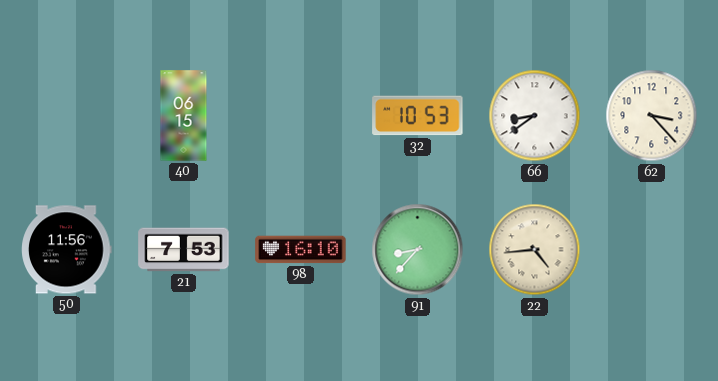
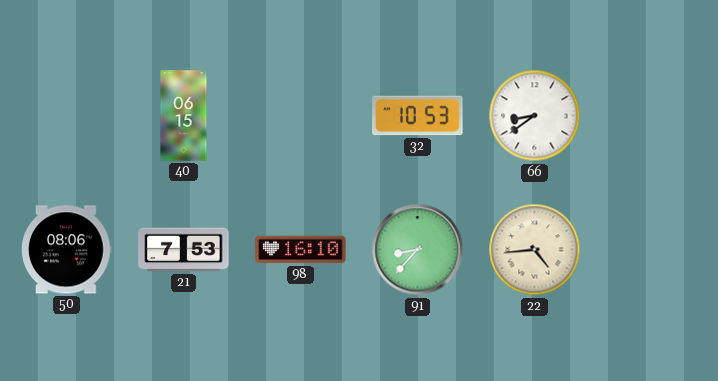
62: 3:23 -> none (652, 116)
50: 11:56 -> 08:06 (67, 250)
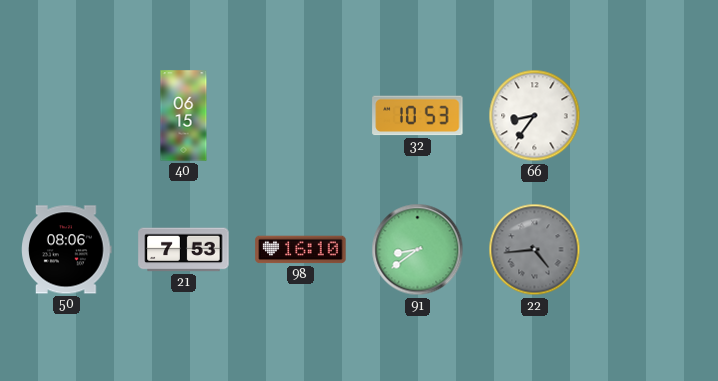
66: 8:39 -> 8:36 (535, 116)
91: 8:37 -> 8:39 (418, 250)
22 dial: cream -> grey (535, 250)
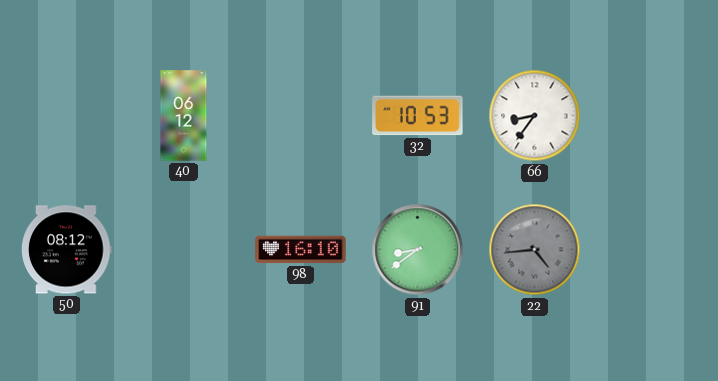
40: 06:15 -> 06:12 (184, 116)
50: 08:06 -> 08:12 (67, 250)
21: 7:53 -> none (184, 250)
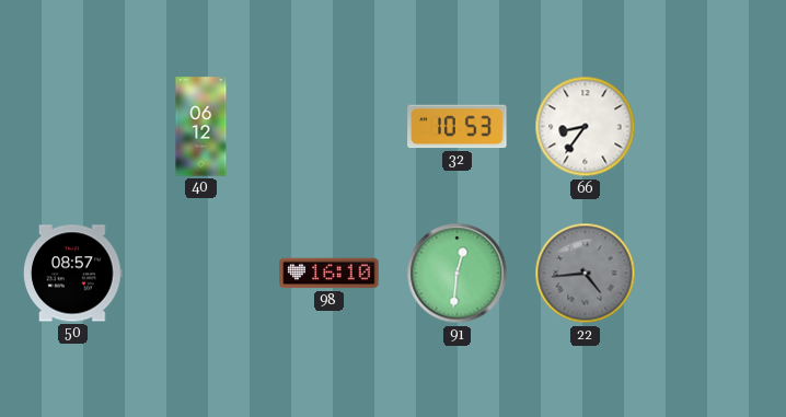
50: 08:12 -> 08:57 (73, 274)
91: 8:39 -> 12:31 (458, 274)
